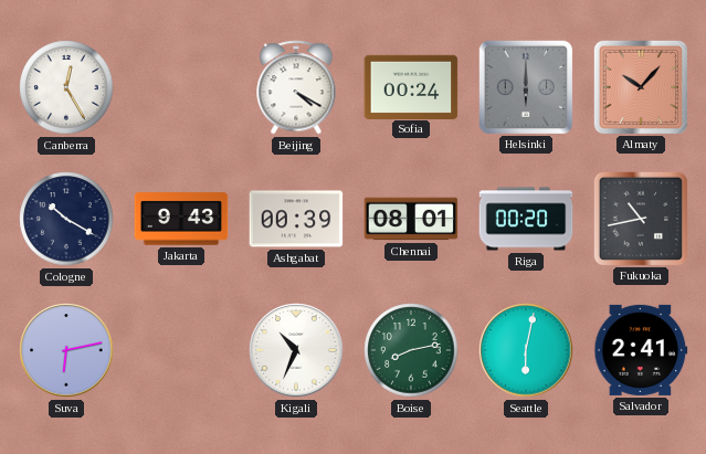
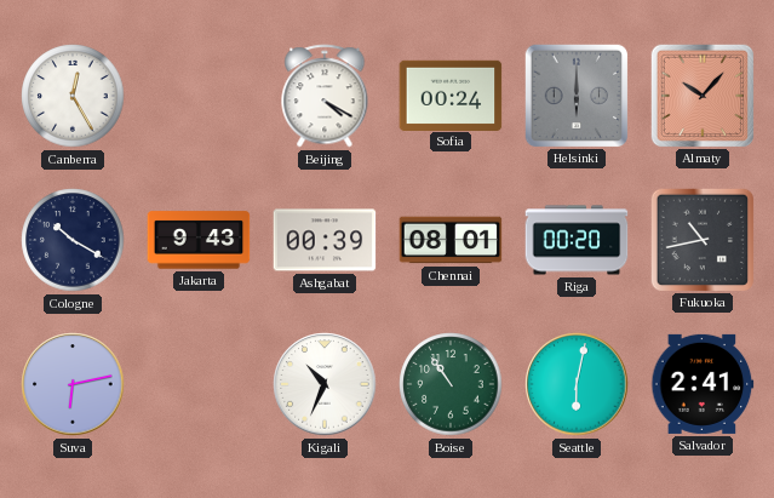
Boise: 8:13 -> 10:54 (451, 384)
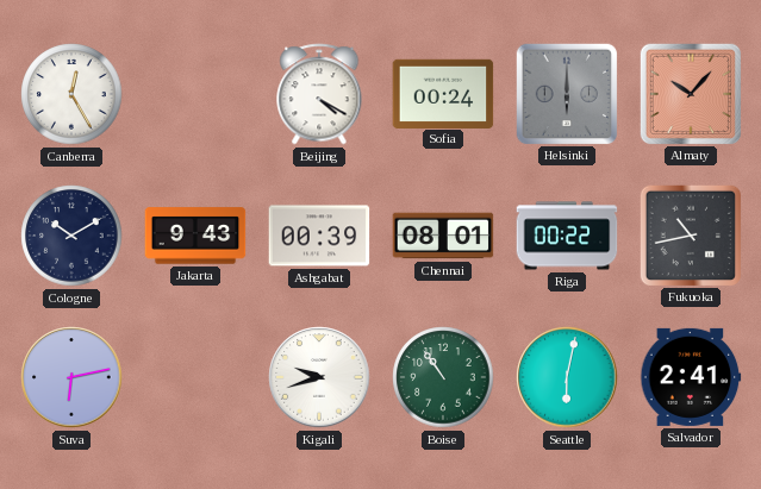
Cologne: 10:20 -> 10:10 (71, 236)
Riga: 00:20 -> 00:22 (567, 236)
Kigali: 10:34 -> 9:42 (319, 377)
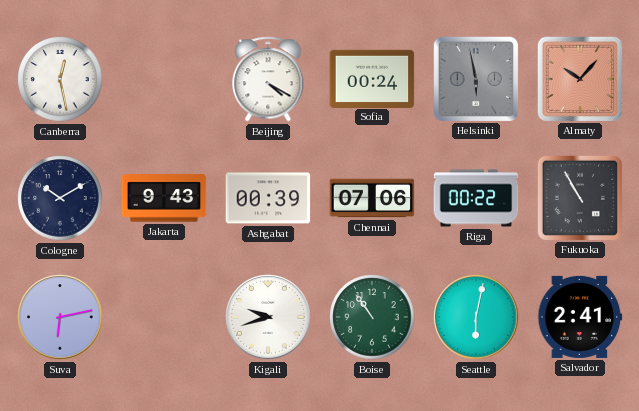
Canberra: 12:25 -> 12:28 (60, 79)
Helsinki: 6:00 -> 5:58 (475, 78)
Chennai: 08:01 -> 07:06 (372, 198)
Fukuoka: 10:43 -> 10:55 (579, 197)
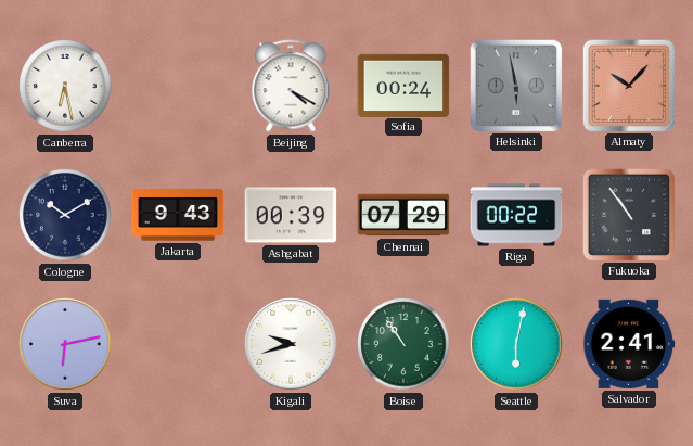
Canberra: 12:28 -> 6:28 (65, 86)
Chennai: 07:06 -> 07:29 (403, 215)
Fukuoka: 10:55 -> 10:54 (628, 214)
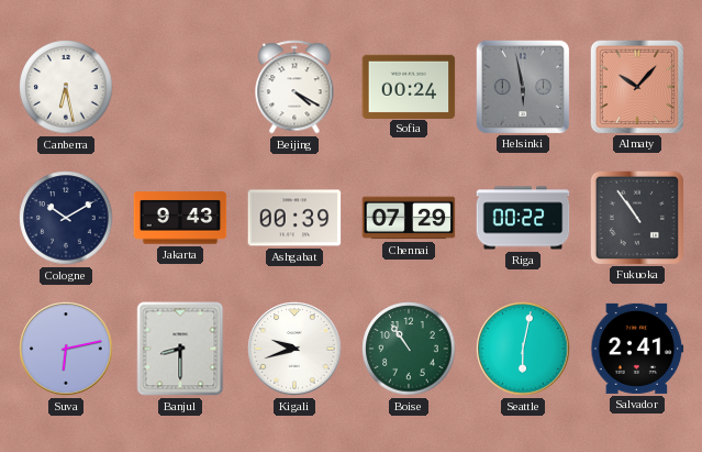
Banjul: none -> 8:30 (180, 349)
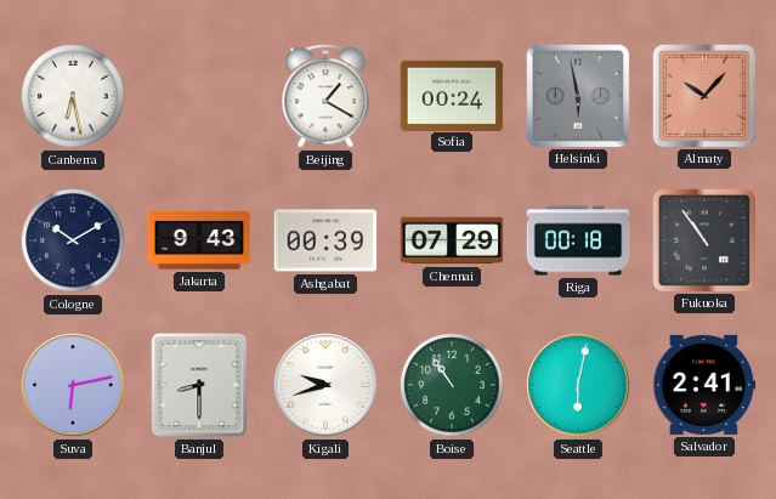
Beijing: 4:20 -> 1:20 (325, 96)
Riga: 00:22 -> 00:18 (578, 240)
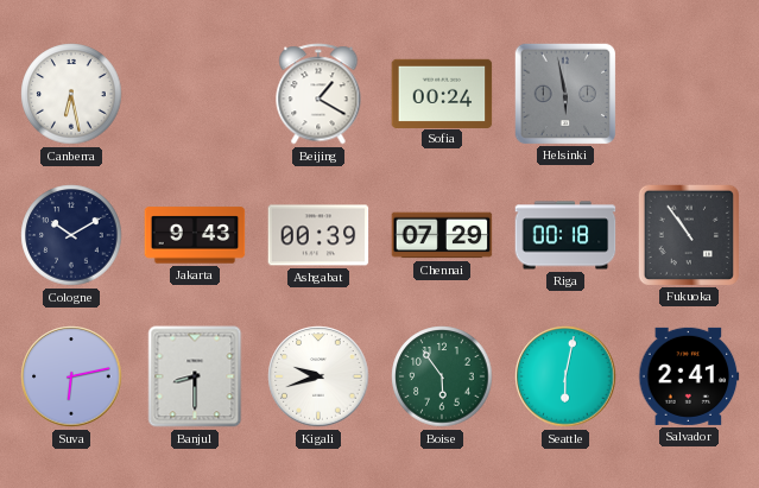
Almaty: 10:07 -> none (703, 95)
Boise: 10:54 -> 5:54 (442, 376)
